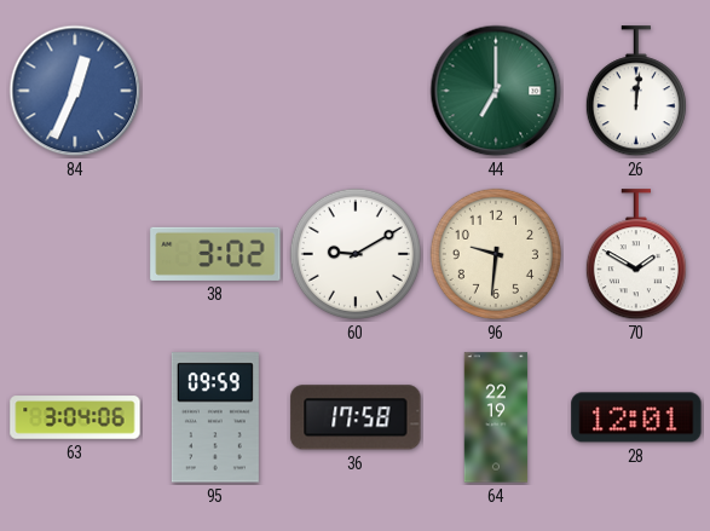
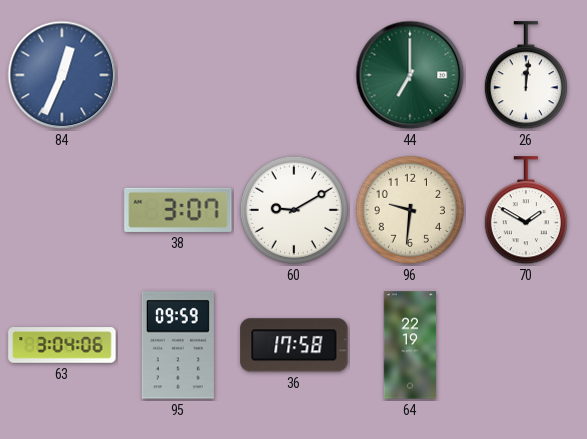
38: 3:02 -> 3:07 (178, 210)
28: 12:01 -> none (636, 417)
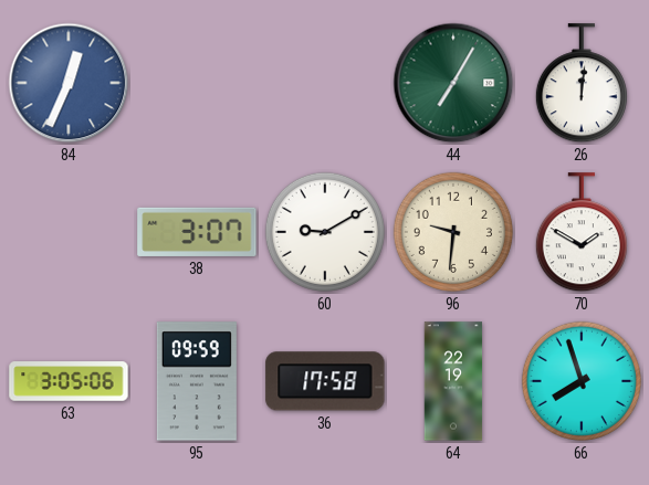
44: 7:00 -> 7:05 (453, 83)
63: 3:04 -> 3:05 (69, 381)
66: none -> 7:57 (582, 381)
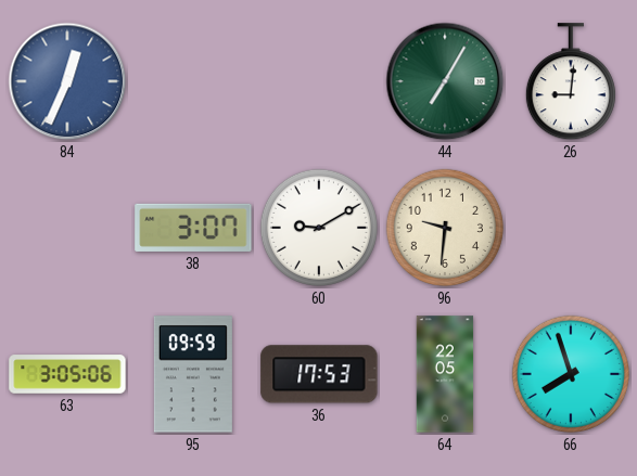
26: 12:01 -> 9:01 (571, 82)
70: 1:50 -> none (582, 233)
36: 17:58 -> 17:53 (319, 374)
64: 22:19 -> 22:05 (445, 374)
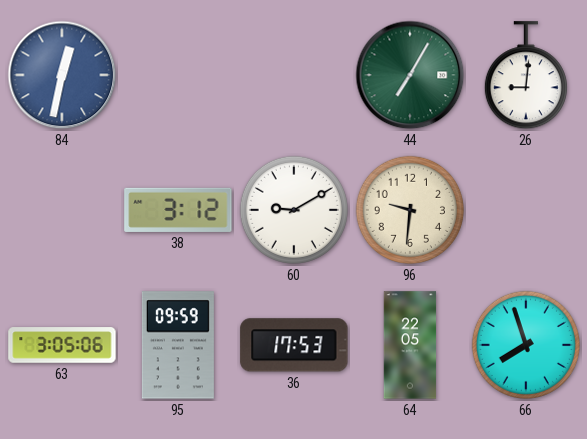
84: 12:34 -> 12:32 (62, 75)
38: 3:07 -> 3:12 (178, 210)
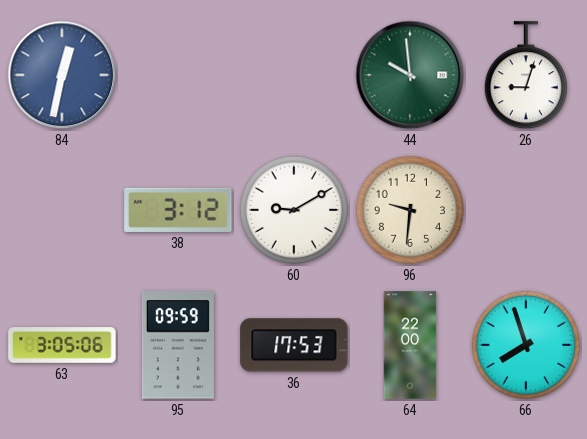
44: 7:05 -> 9:59 (410, 75)
26: 9:01 -> 9:03 (526, 76)
64: 22:05 -> 22:00 (410, 345)
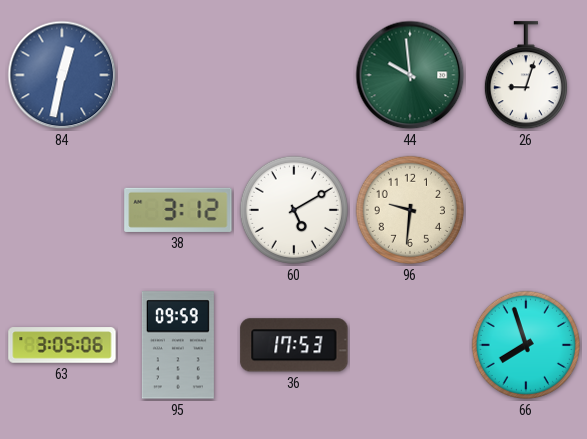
60: 9:10 -> 5:10 (294, 210)
64: 22:00 -> none (410, 345)
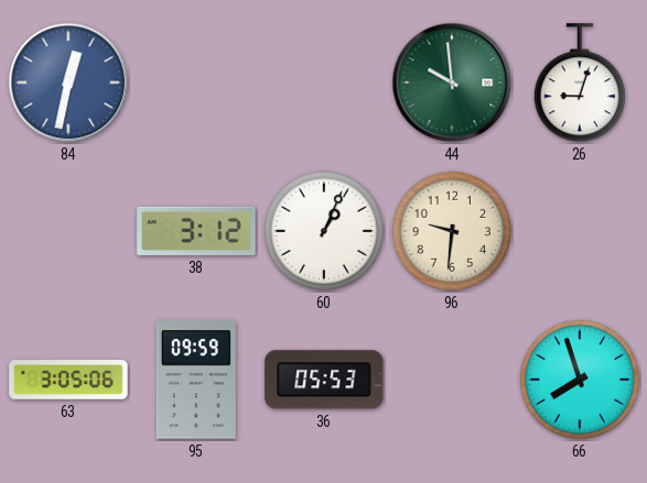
60: 5:10 -> 1:04 (324, 231)
36: 17:53 -> 05:53 (324, 380)
